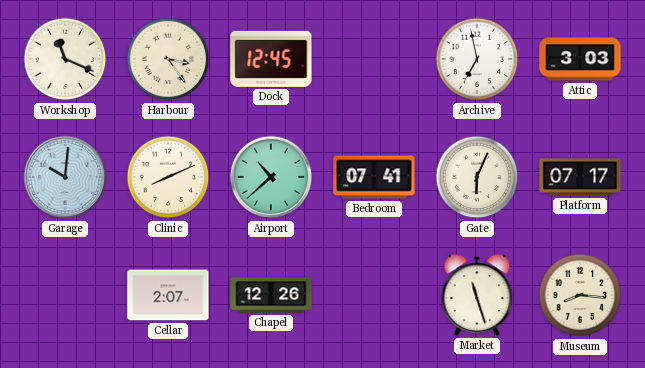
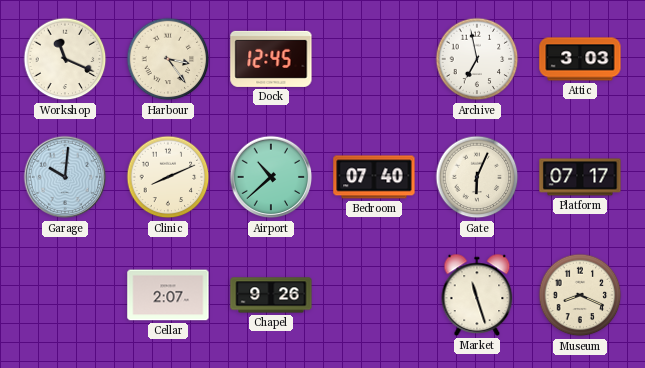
Bedroom: 07:41 -> 07:40 (374, 177)
Chapel: 12:26 -> 9:26 (271, 295)
Museum: 8:16 -> 8:19 (580, 295)
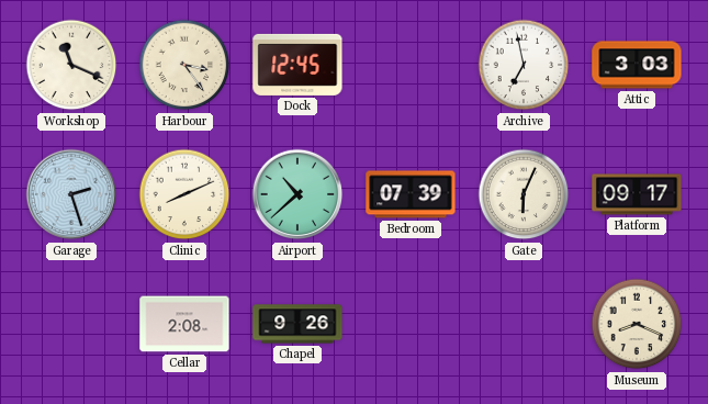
Garage: 10:01 -> 2:27 (71, 194)
Bedroom: 07:40 -> 07:39 (411, 194)
Platform: 07:17 -> 09:17 (637, 194)
Cellar: 2:07 -> 2:08 (184, 324)
Market: 11:27 -> none (477, 295)
